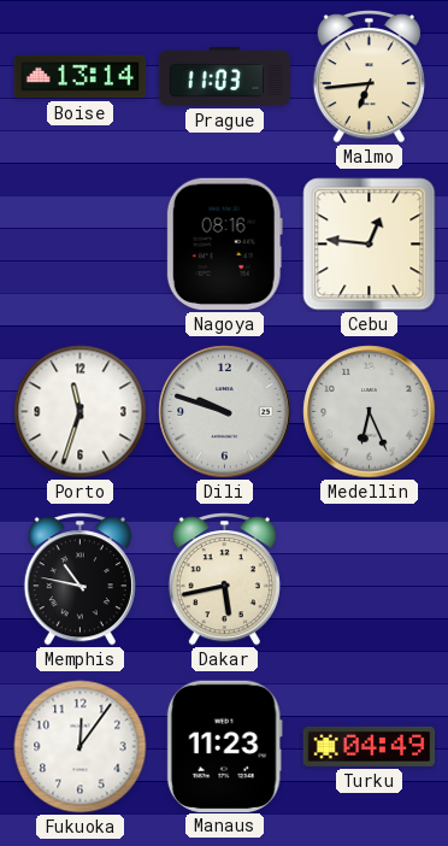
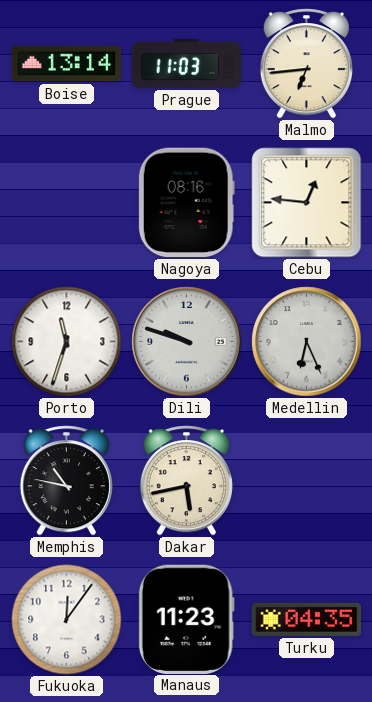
Turku: 04:49 -> 04:35 (307, 619)
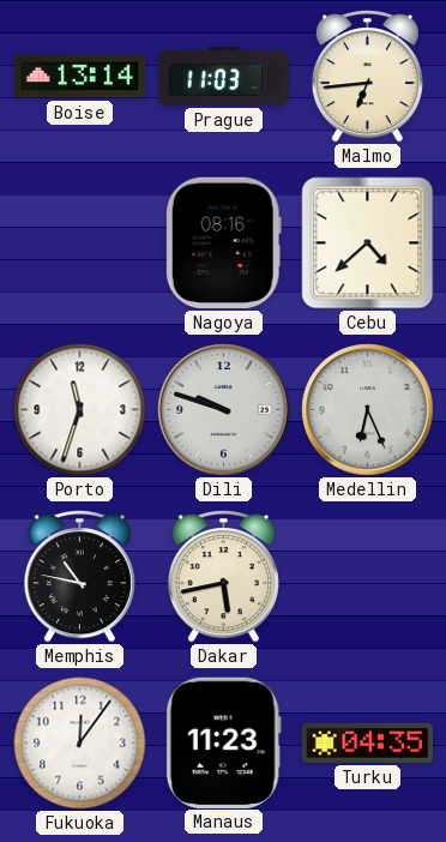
Cebu: 12:46 -> 4:38 (368, 243)
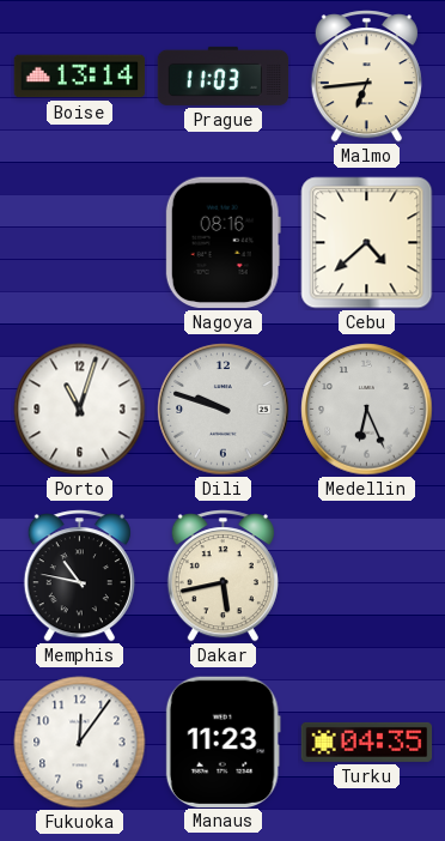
Porto: 11:33 -> 11:03 (80, 410)
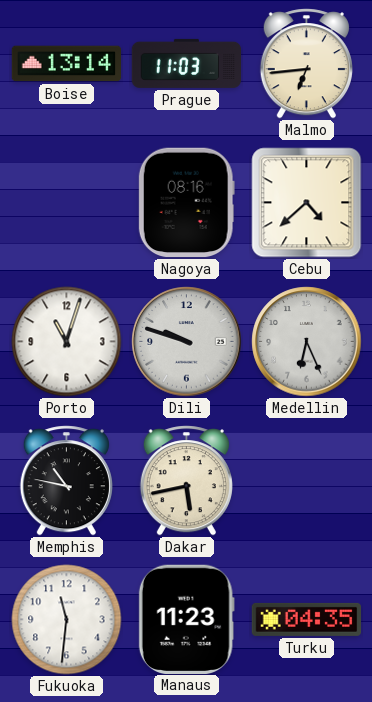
Fukuoka: 12:06 -> 11:31 (67, 620)
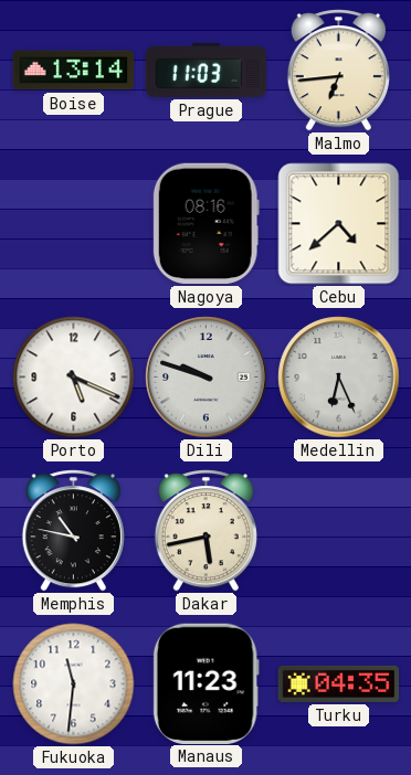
Porto: 11:03 -> 5:19 (74, 378)
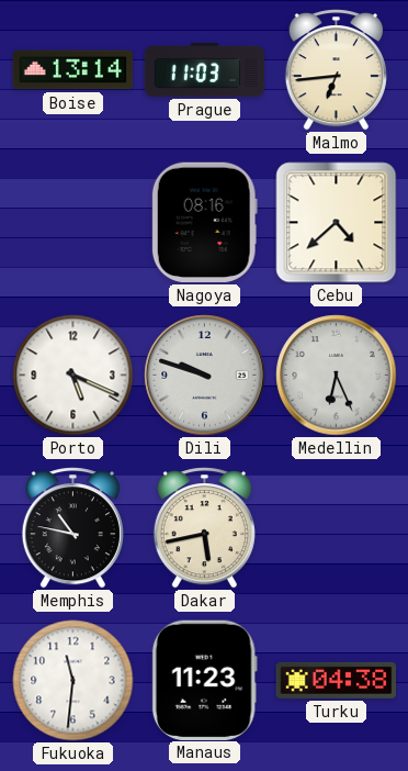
Turku: 04:35 -> 04:38 (337, 680)
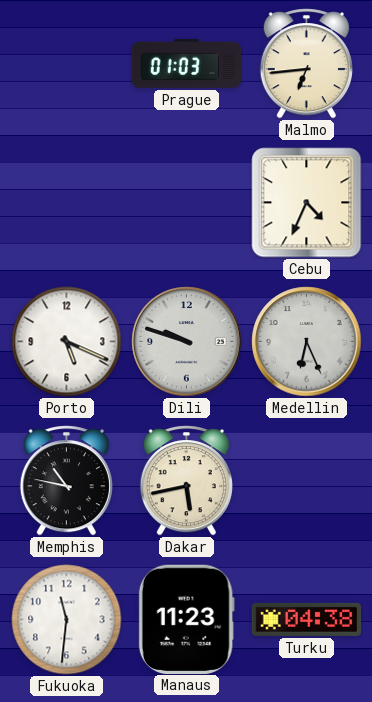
Boise: 13:14 -> none (73, 70)
Prague: 11:03 -> 01:03 (187, 63)
Nagoya: 08:16 -> none (204, 223)
Cebu: 4:38 -> 4:34 (307, 203)
